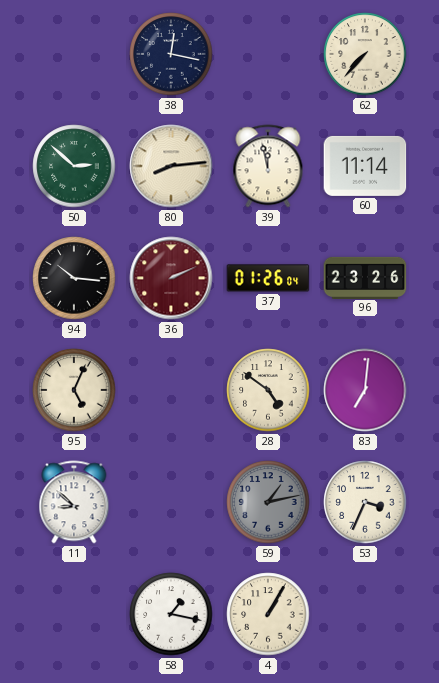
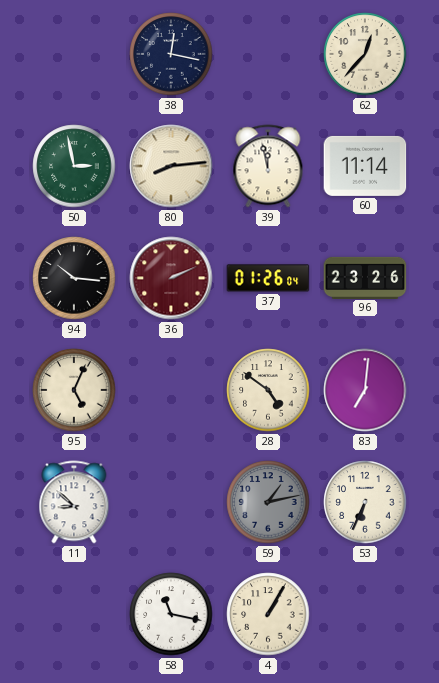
62: 7:37 -> 12:37 (365, 54)
50: 2:52 -> 2:58 (74, 166)
53: 3:34 -> 6:34 (365, 502)
58: 1:17 -> 11:17 (171, 614)
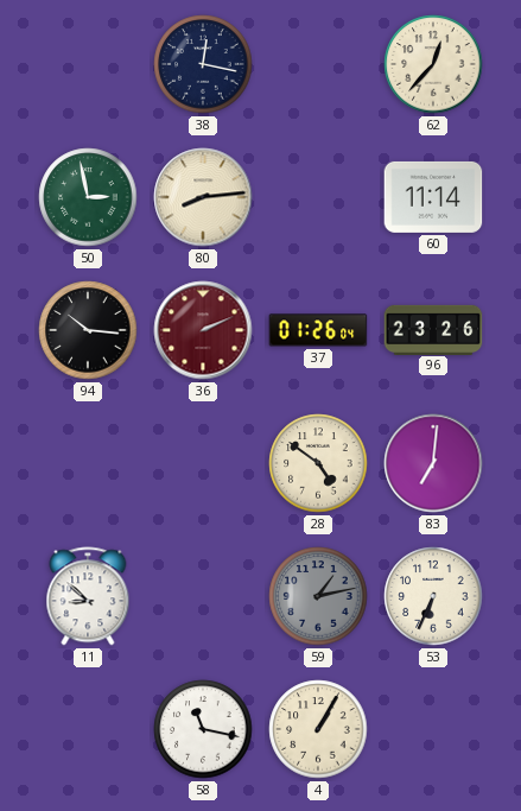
39: 11:58 -> none (268, 166)
95: 5:04 -> none (74, 390)
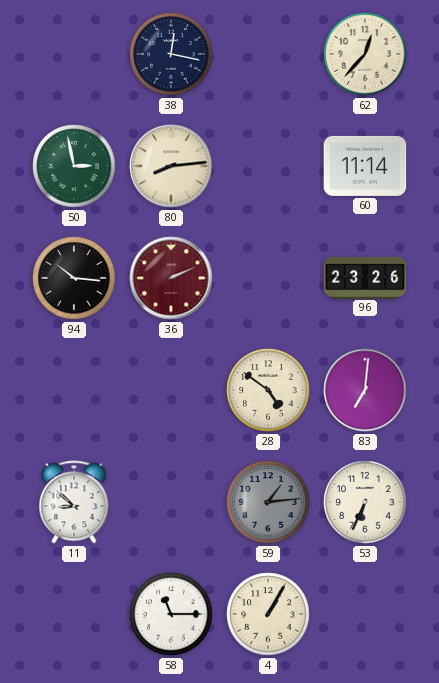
37: 01:26 -> none (318, 330)
59: 1:13 -> 1:14 (268, 502)
58: 11:17 -> 11:15 (171, 614)
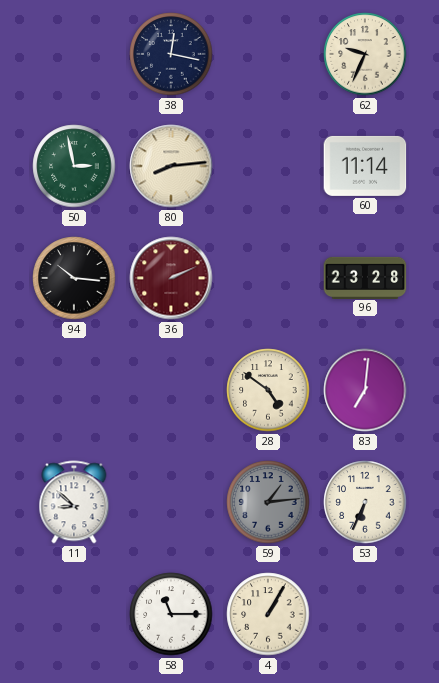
62: 12:37 -> 9:34 (365, 54)
96: 23:26 -> 23:28 (365, 277)
